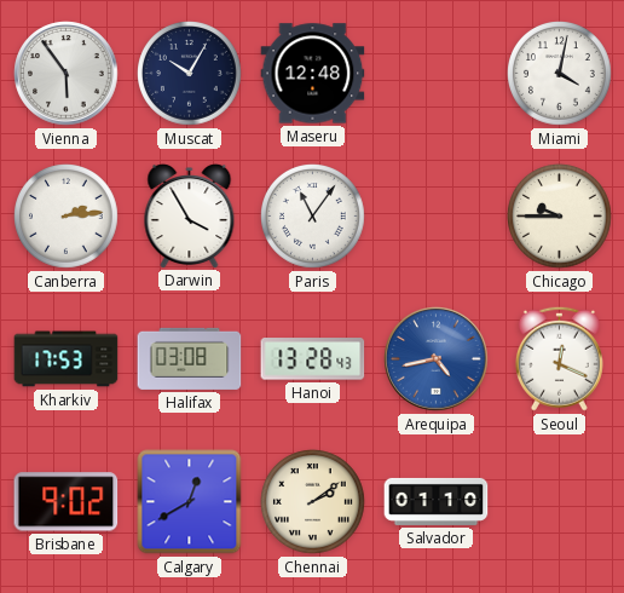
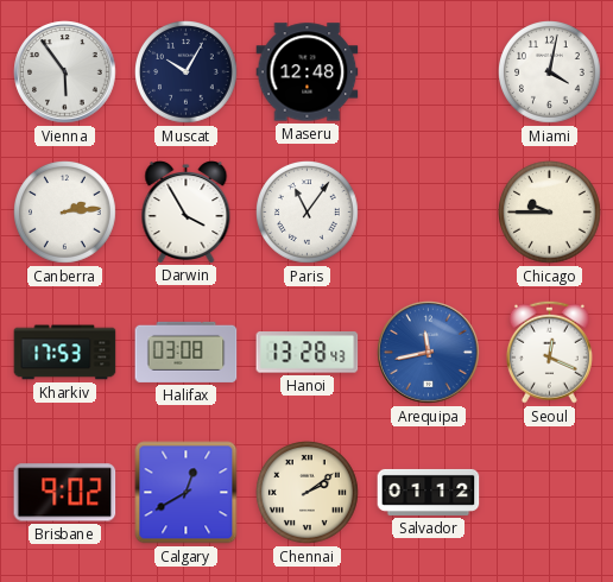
Arequipa: 4:43 -> 11:43 (429, 353)
Salvador: 01:10 -> 01:12 (429, 492)
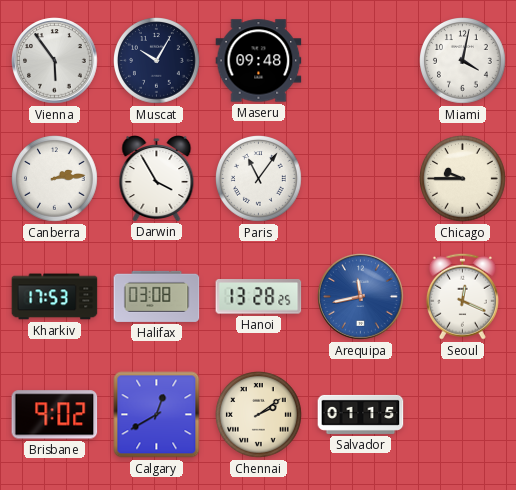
Maseru: 12:48 -> 09:48 (259, 61)
Hanoi: 13:28:43 -> 13:28:25 (259, 297)
Salvador: 01:12 -> 01:15 (361, 414)
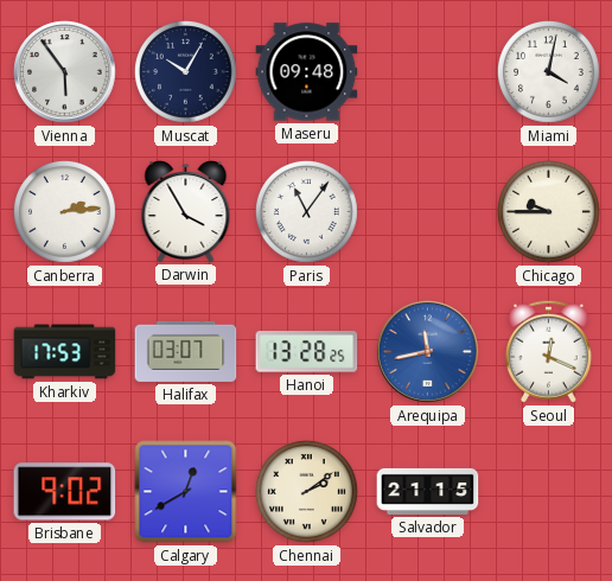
Halifax: 03:08 -> 03:07 (186, 351)
Salvador: 01:15 -> 21:15 (428, 491)
